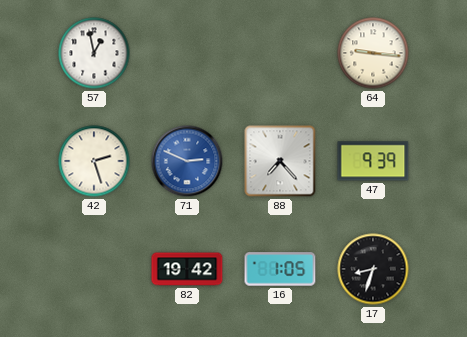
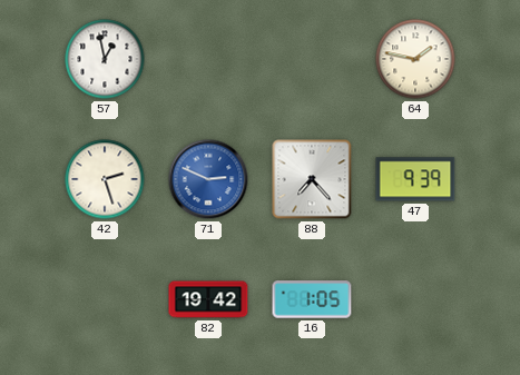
64: 9:16 -> 1:47 (415, 59)
17: 8:33 -> none (373, 269)
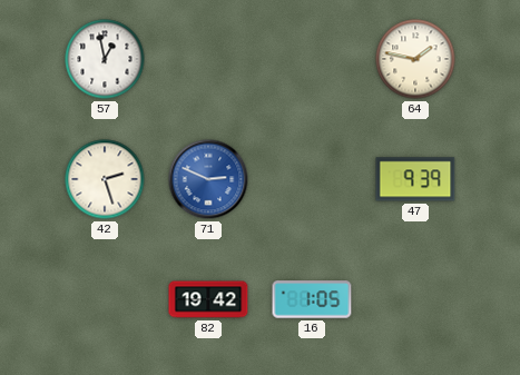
88: 7:23 -> none (312, 179)
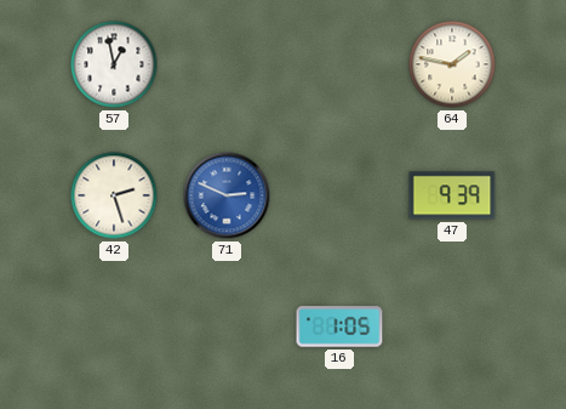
82: 19:42 -> none (208, 299)
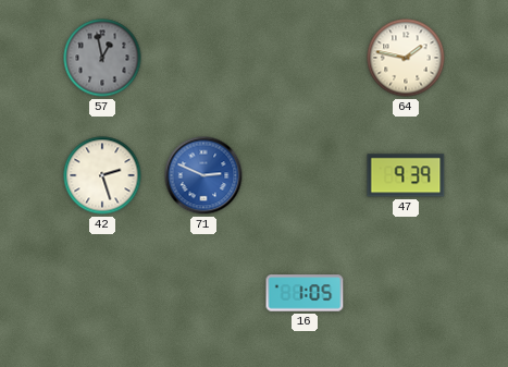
57 dial: white -> grey (102, 58)
